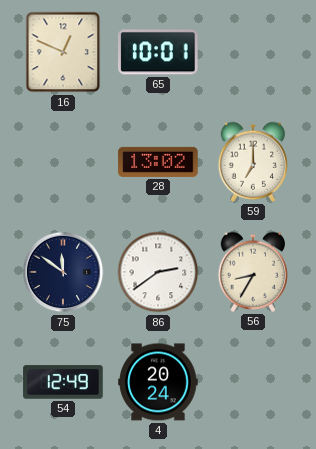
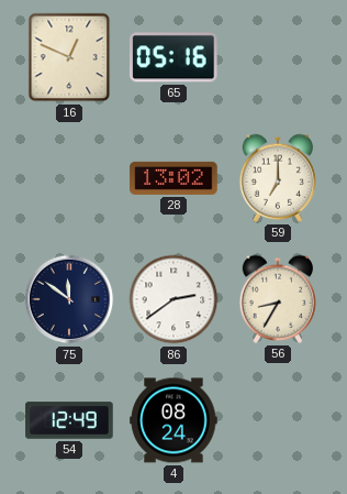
65: 10:01 -> 05:16 (175, 57)
4: 20:24 -> 08:24 (173, 420)
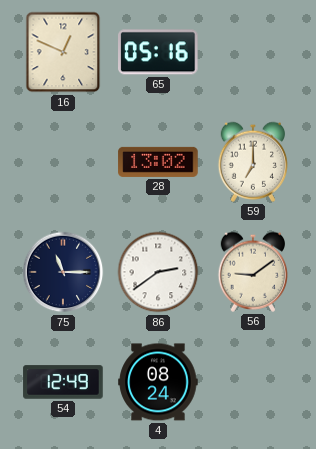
75: 11:51 -> 11:15 (63, 272)
56: 8:35 -> 9:09 (252, 272)
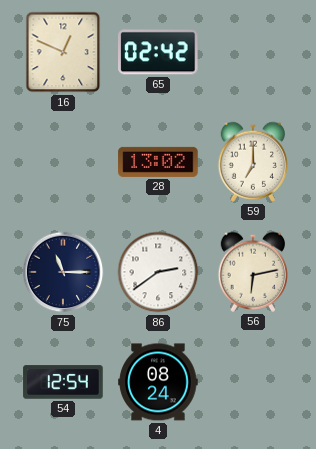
65: 05:16 -> 02:42 (159, 52)
56: 9:09 -> 6:13 (252, 272)
54: 12:49 -> 12:54 (63, 382)
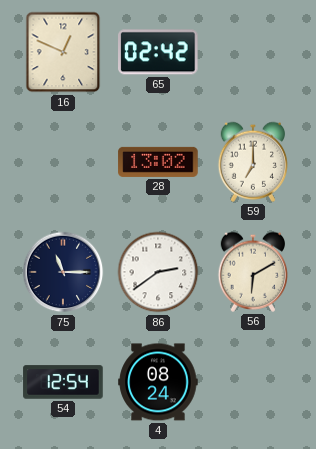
56: 6:13 -> 6:10 (252, 272)
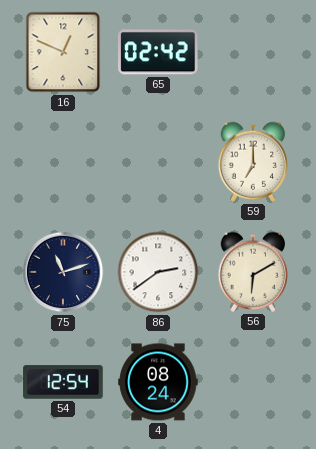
28: 13:02 -> none (158, 162)
75: 11:15 -> 11:12 (63, 272)
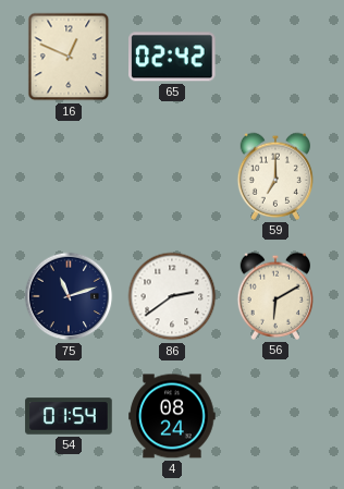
54: 12:54 -> 01:54 (69, 416)
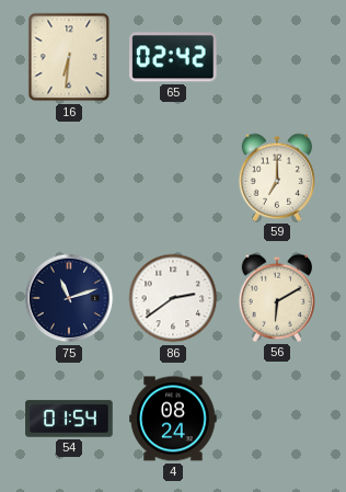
16: 12:49 -> 6:31 (69, 57)
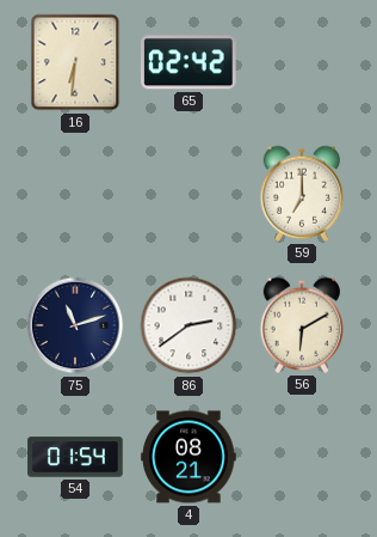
4: 08:24 -> 08:21 (188, 457)
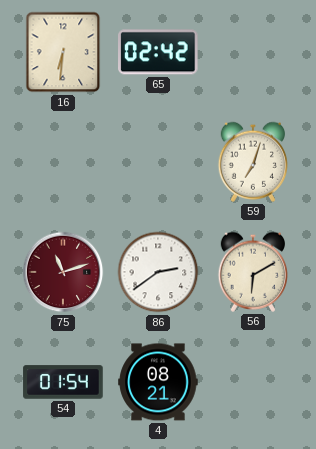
59: 7:00 -> 7:03 (252, 162)
75 dial: navy -> burgundy (63, 272)
